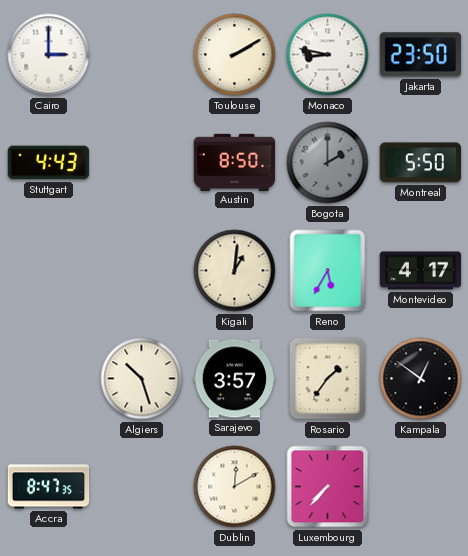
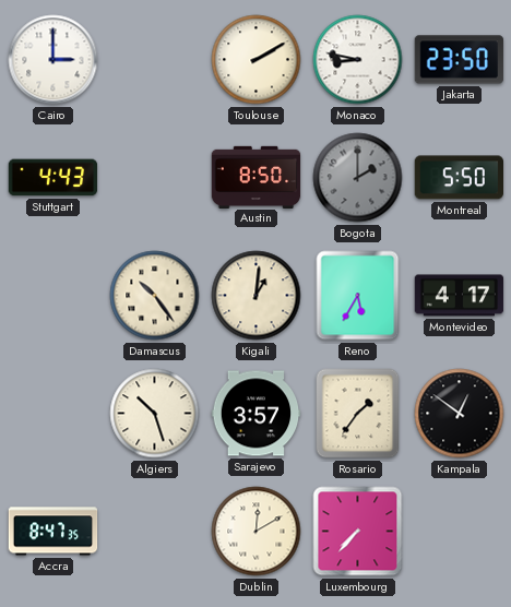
Damascus: none -> 10:24 (155, 296)
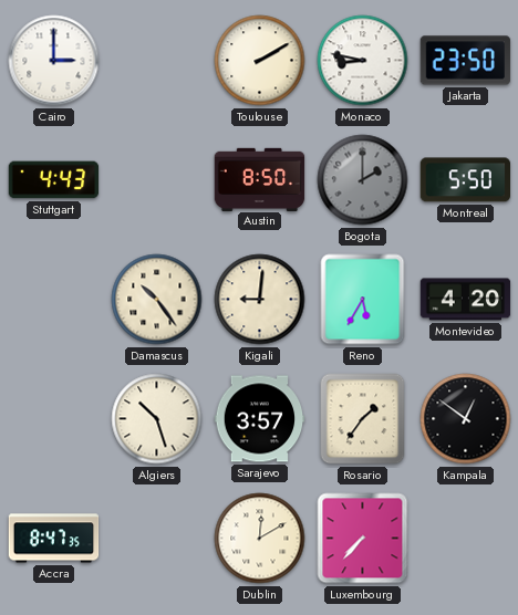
Kigali: 1:01 -> 9:01 (260, 300)
Montevideo: 4:17 -> 4:20 (466, 300)
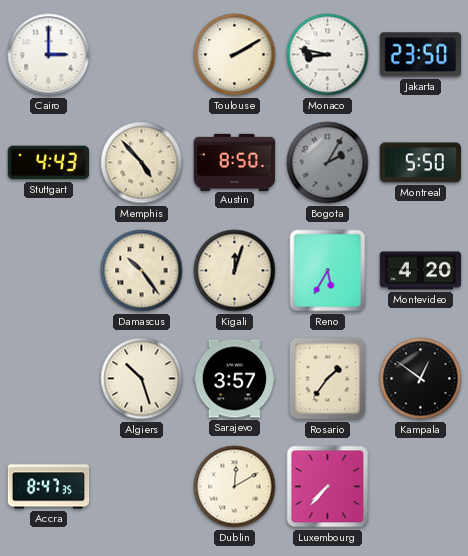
Memphis: none -> 4:53 (142, 163)
Bogota: 2:00 -> 2:05 (328, 163)
Kigali: 9:01 -> 12:03 (235, 271)
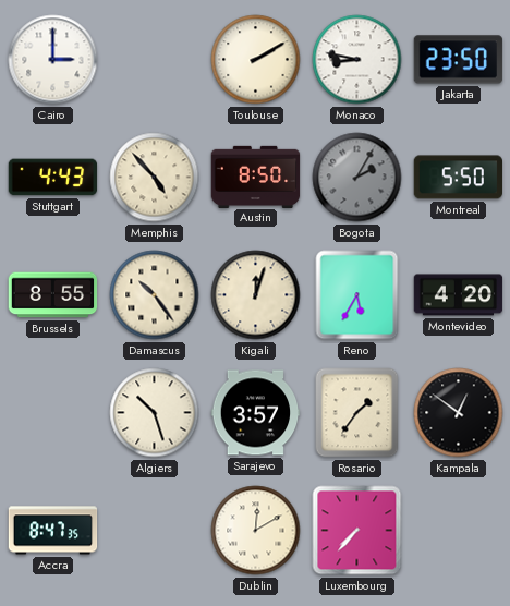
Brussels: none -> 8:55 (53, 295)
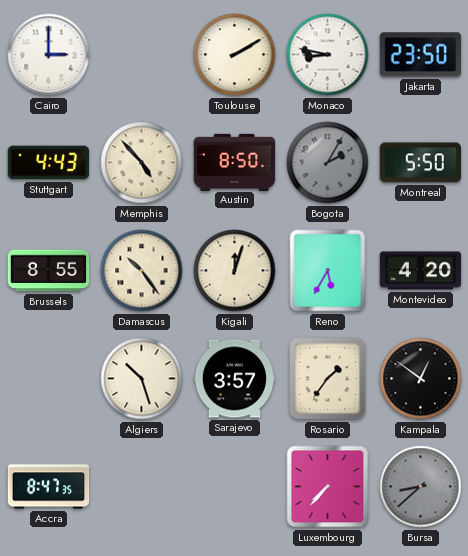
Dublin: 12:10 -> none (256, 531)
Bursa: none -> 8:38 (421, 487)
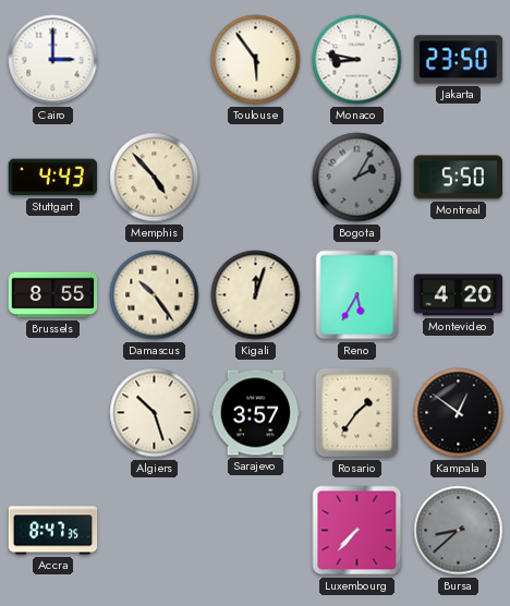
Toulouse: 2:10 -> 5:54 (256, 60)
Austin: 8:50 -> none (235, 162)
